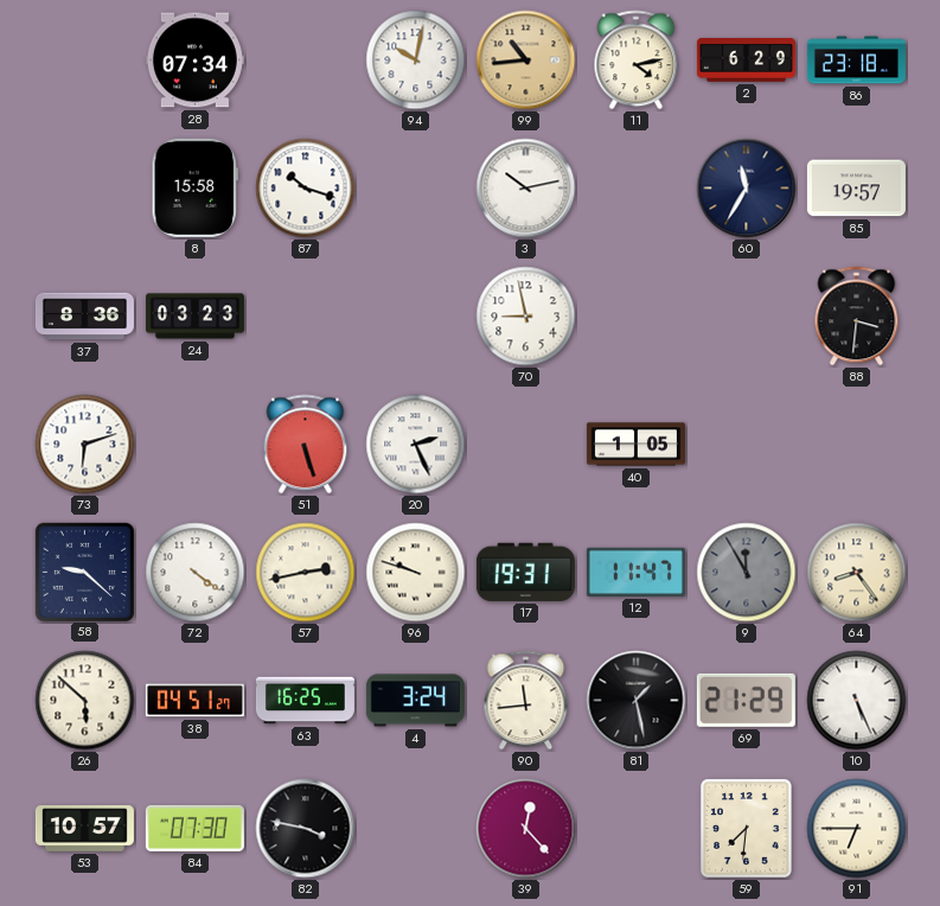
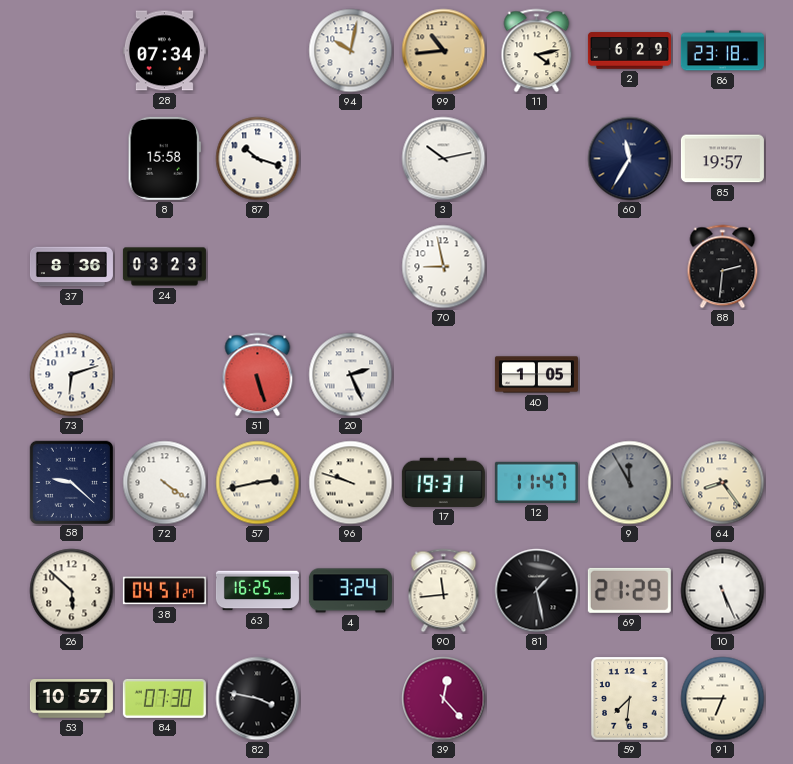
88: 3:31 -> 2:31 (723, 267)
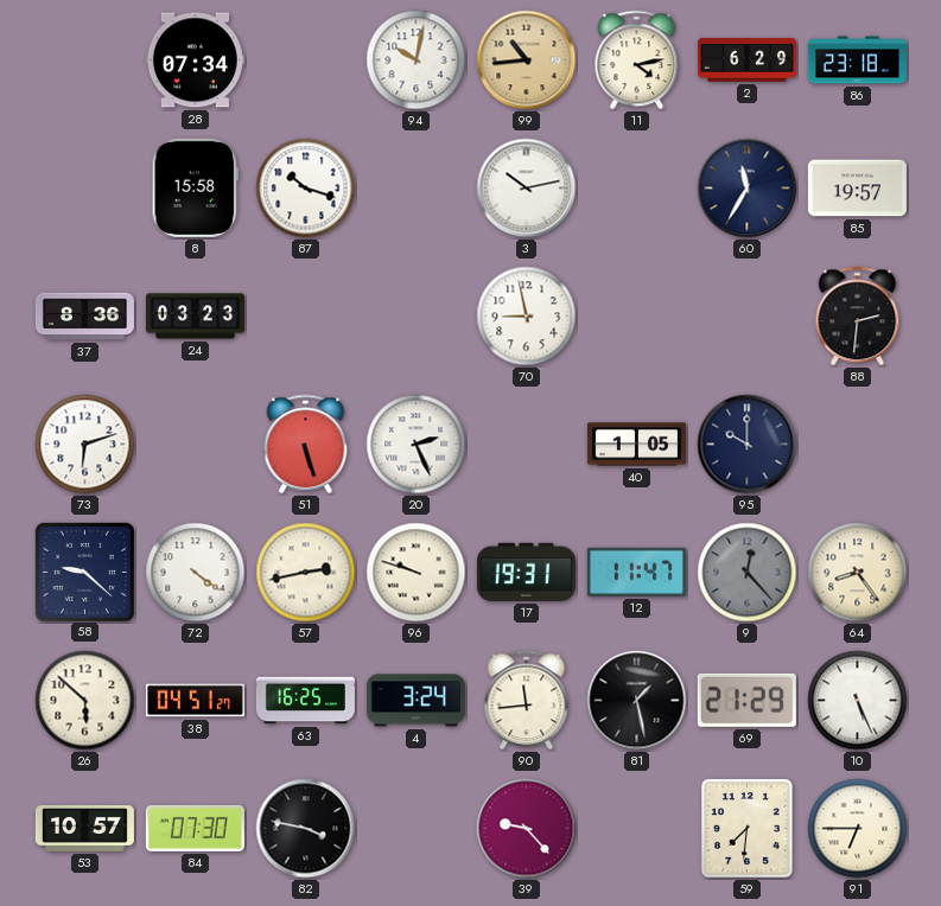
95: none -> 10:00 (748, 445)
9: 11:55 -> 12:23 (748, 573)
39: 12:23 -> 9:23 (527, 829)
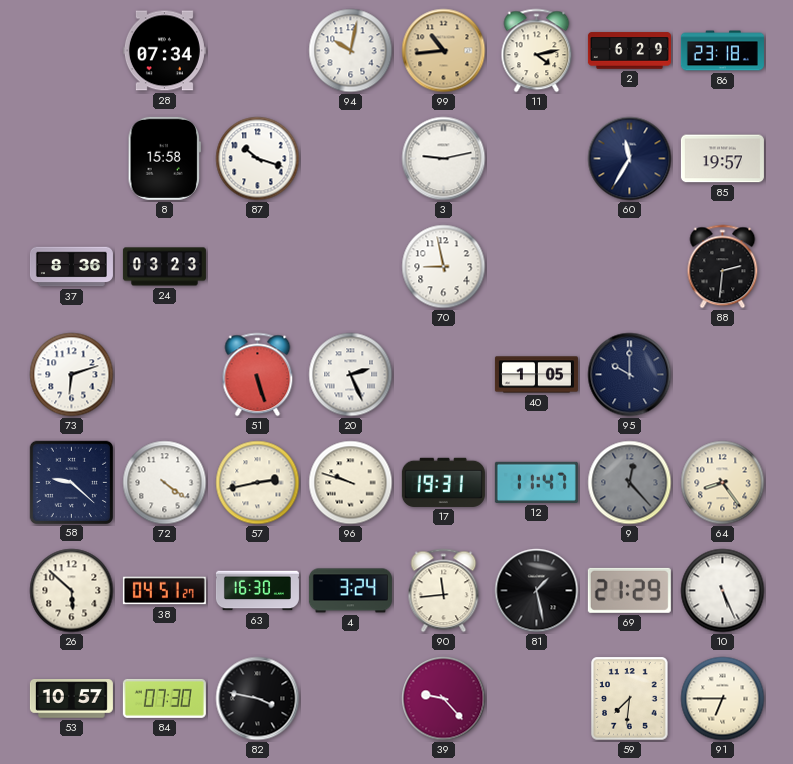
3: 10:13 -> 9:13 (444, 159)
63: 16:25 -> 16:30 (257, 591)
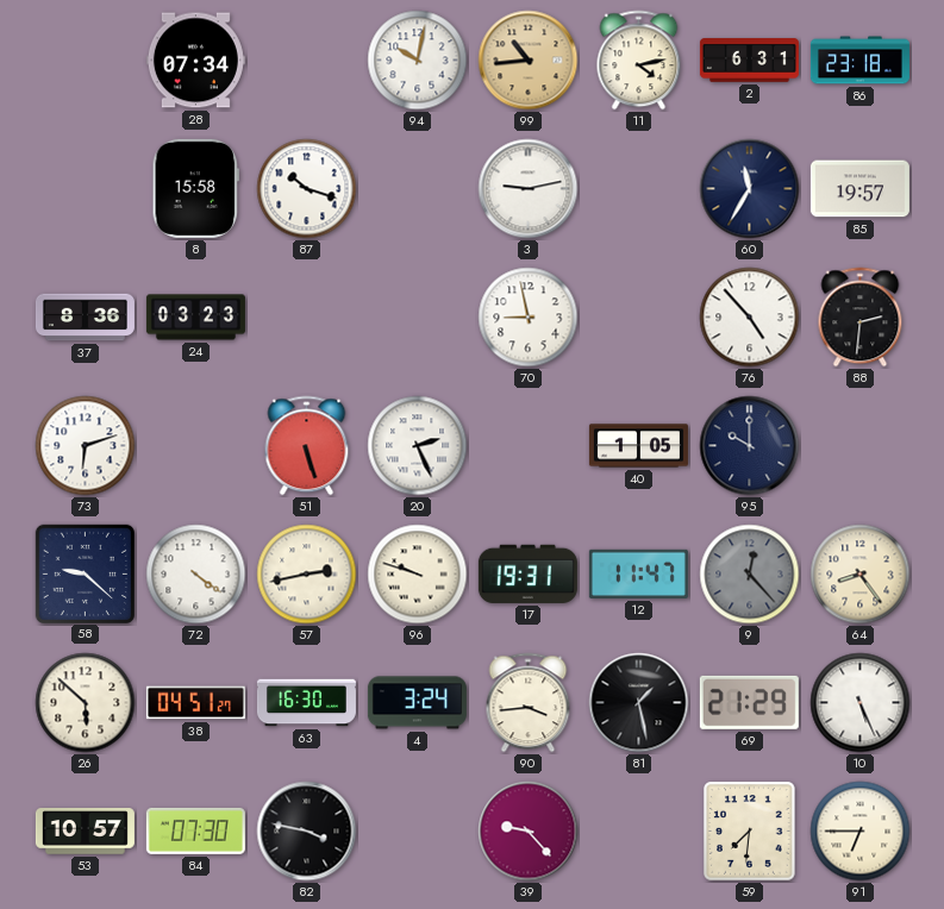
2: 6:29 -> 6:31 (749, 61)
76: none -> 4:53 (750, 318)
90: 11:44 -> 3:44 (529, 703)
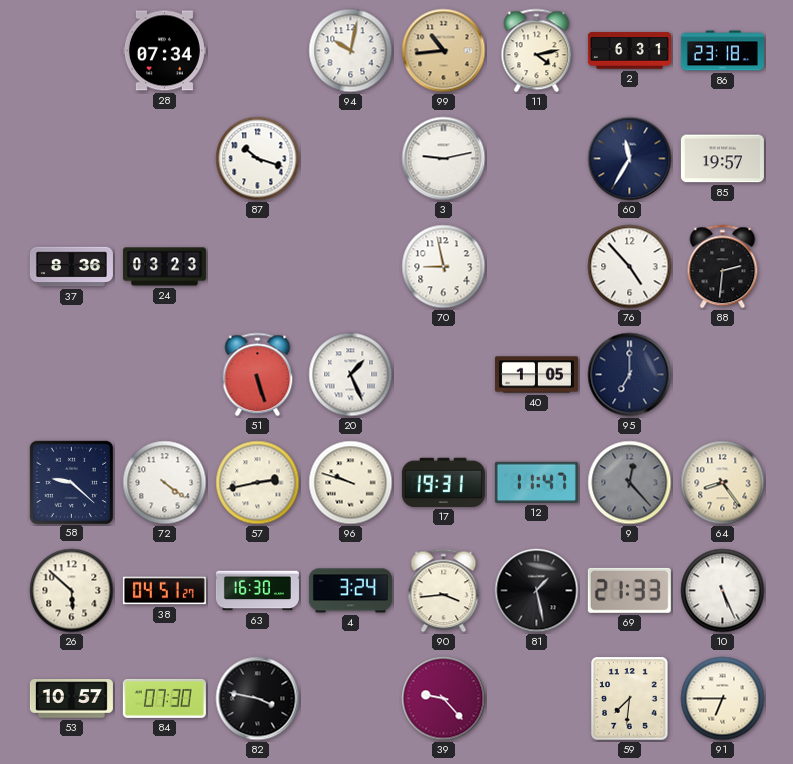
8: 15:58 -> none (195, 188)
73: 6:12 -> none (86, 446)
20: 2:26 -> 1:26 (351, 375)
95: 10:00 -> 7:00 (630, 375)
69: 21:29 -> 21:33 (629, 590)
